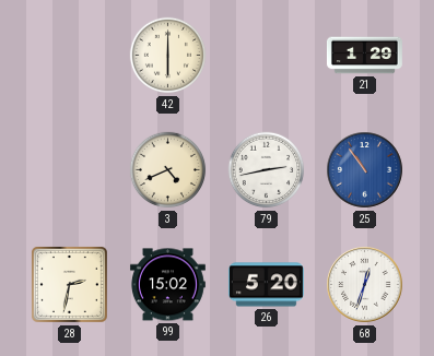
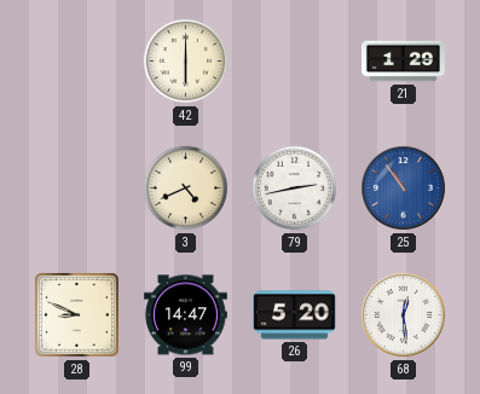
28: 2:32 -> 8:49 (76, 314)
99: 15:02 -> 14:47 (185, 315)
68: 12:33 -> 12:29 (404, 315)
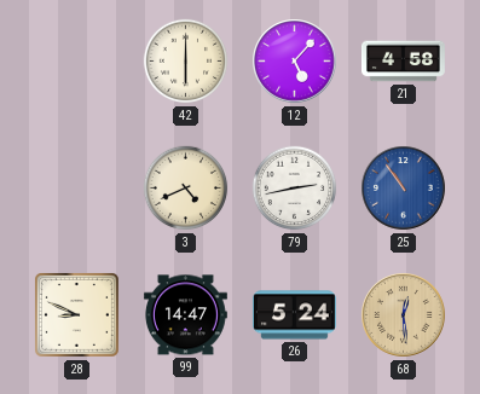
12: none -> 5:07 (295, 62)
21: 1:29 -> 4:58 (403, 62)
26: 5:20 -> 5:24 (294, 315)
68 dial: white -> champagne (404, 315)
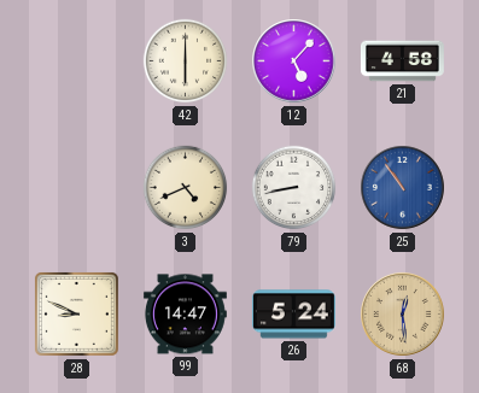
79: 2:43 -> 8:43 (294, 188)
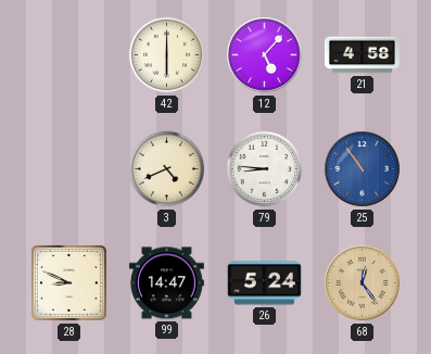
79: 8:43 -> 8:46 (265, 169)
68: 12:29 -> 12:24 (363, 283)
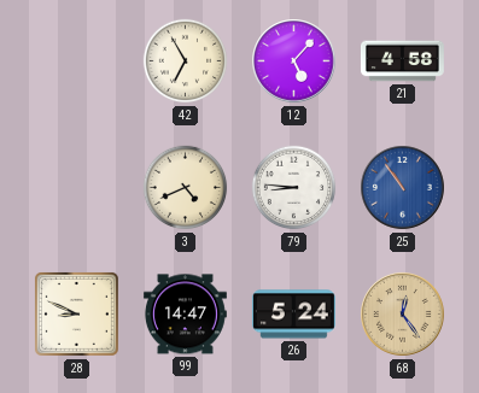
42: 6:00 -> 6:55 (186, 61)
